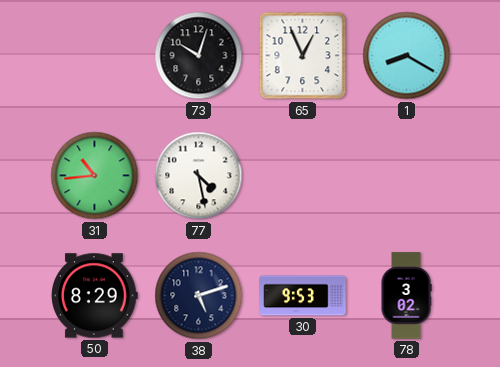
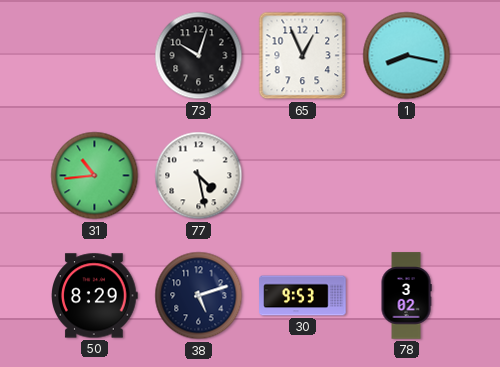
1: 8:20 -> 8:17 (407, 56)
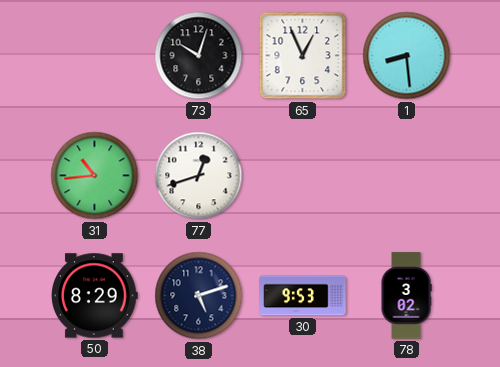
1: 8:17 -> 8:29 (407, 56)
77: 4:28 -> 12:42 (199, 176)
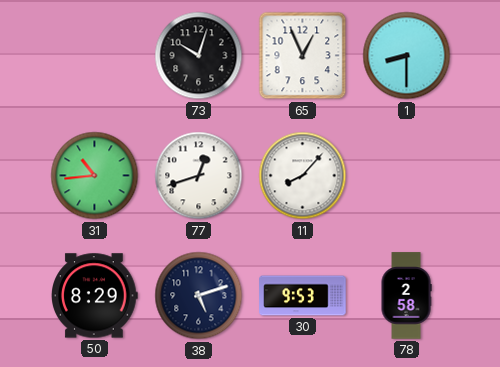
1: 8:29 -> 8:30 (407, 56)
11: none -> 8:07 (303, 176)
78: 3:02 -> 2:58 (406, 296)
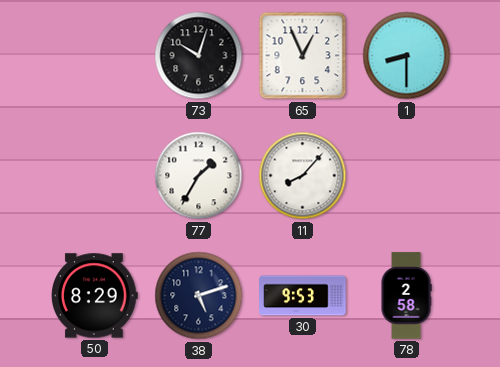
31: 10:44 -> none (95, 176)
77: 12:42 -> 1:35 (199, 176)
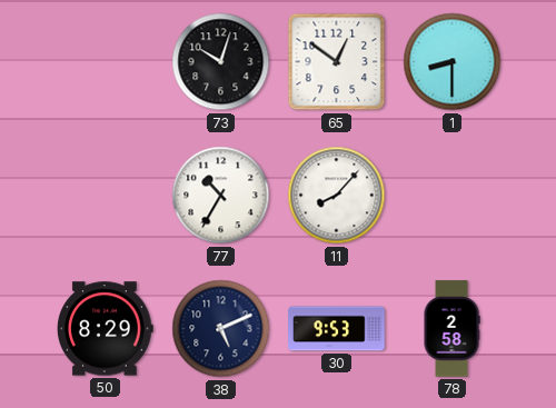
65: 12:56 -> 12:51 (337, 62)
77: 1:35 -> 10:35 (221, 196)
38: 5:12 -> 5:11 (221, 329)
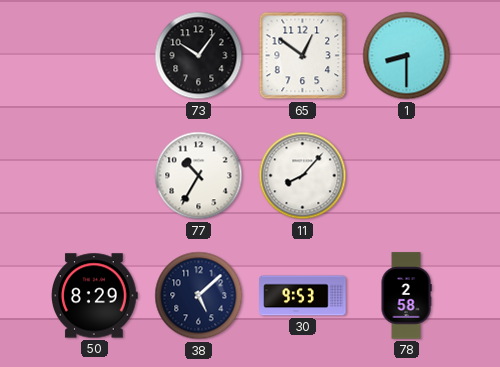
73: 10:03 -> 10:06 (199, 56)
38: 5:11 -> 5:08 (199, 296)
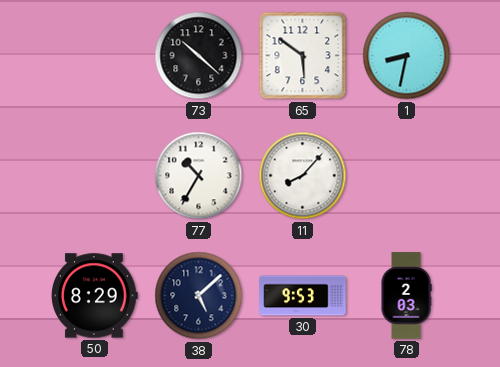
73: 10:06 -> 10:22 (199, 56)
65: 12:51 -> 5:51 (303, 56)
1: 8:30 -> 8:32 (407, 56)
78: 2:58 -> 2:03 (406, 296)
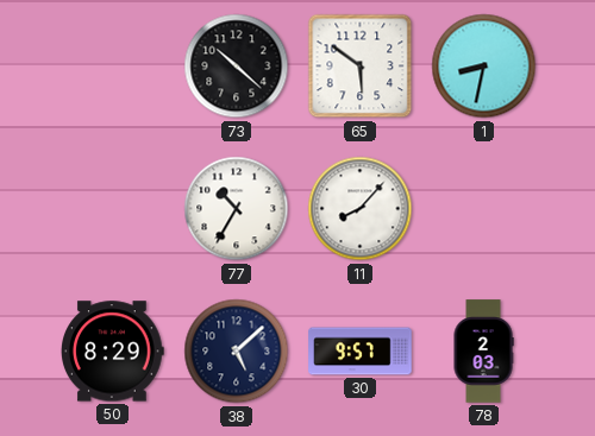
30: 9:53 -> 9:57 (361, 352)
